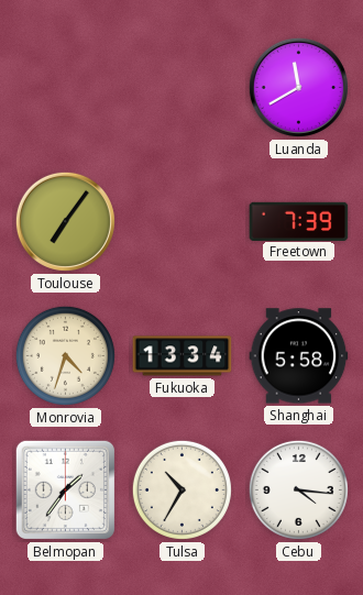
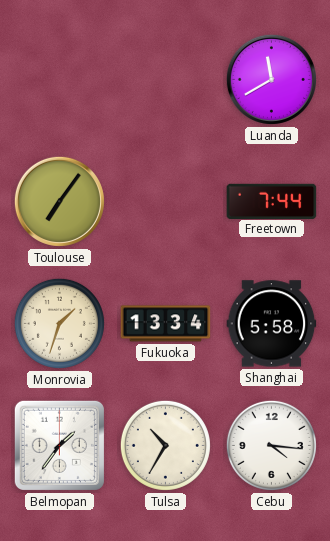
Freetown: 7:39 -> 7:44 (272, 201)
Monrovia: 4:33 -> 1:33 (59, 323)
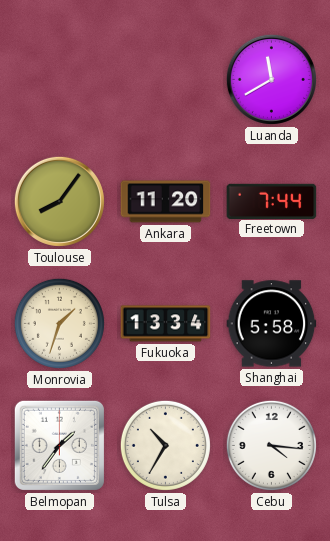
Toulouse: 7:06 -> 8:06 (59, 201)
Ankara: none -> 11:20 (166, 202)
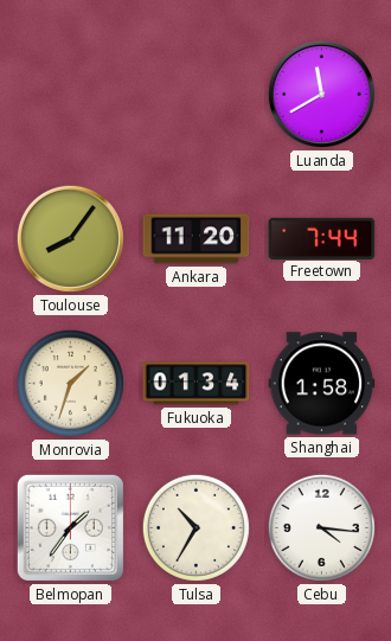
Fukuoka: 13:34 -> 01:34 (197, 384)
Shanghai: 5:58 -> 1:58 (322, 384)
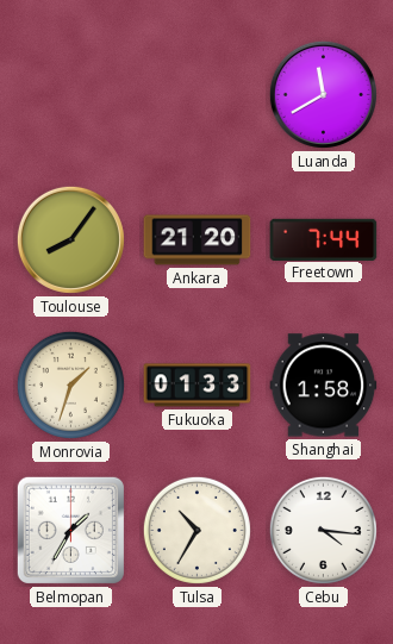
Ankara: 11:20 -> 21:20 (198, 240)
Fukuoka: 01:34 -> 01:33 (198, 386)
Belmopan: 1:36 -> 1:35 (70, 530)
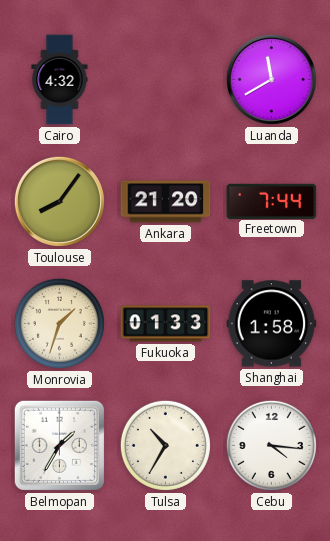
Cairo: none -> 4:32 (60, 80)
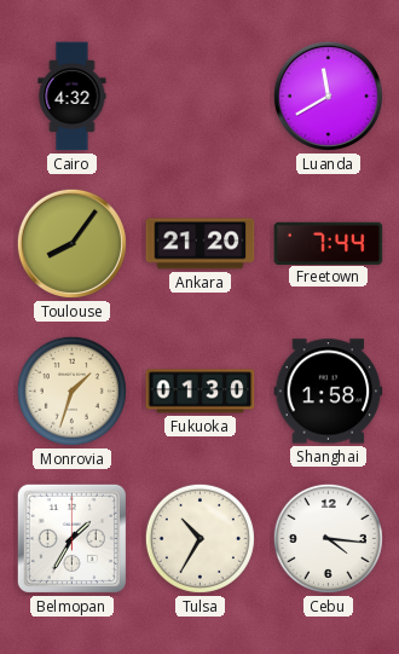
Fukuoka: 01:33 -> 01:30 (201, 392)
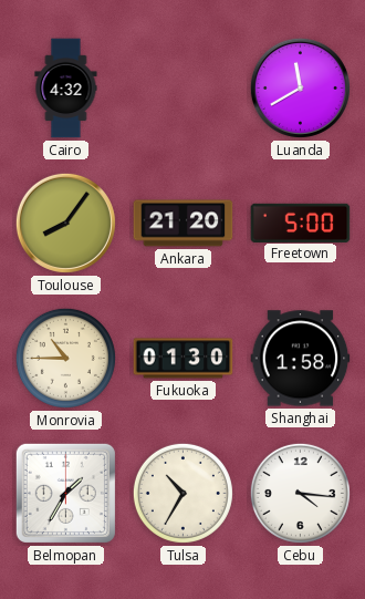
Freetown: 7:44 -> 5:00 (301, 223)
Monrovia: 1:33 -> 10:45 (65, 358)
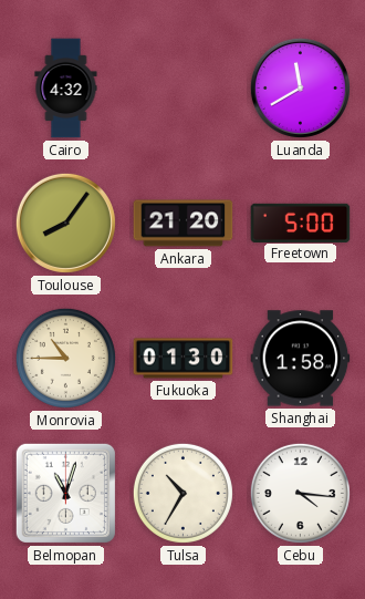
Belmopan: 1:35 -> 11:03 (65, 493)
